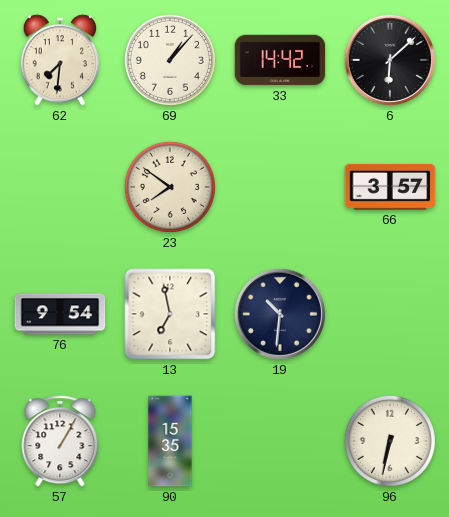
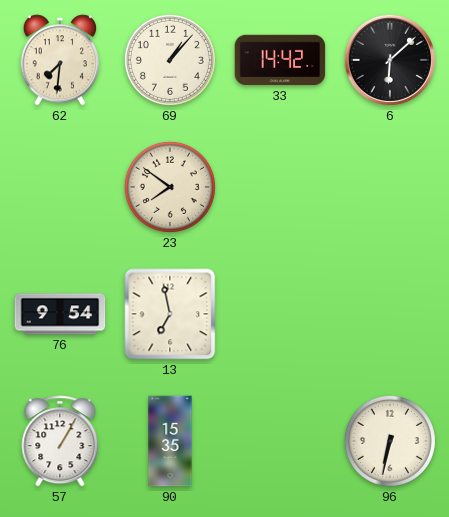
66: 3:57 -> none (390, 187)
19: 10:31 -> none (280, 314)
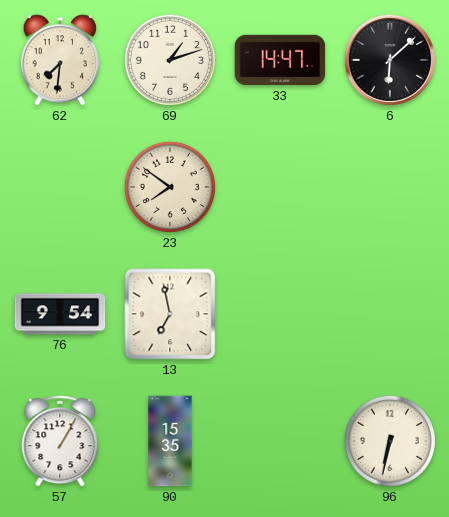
69: 1:07 -> 1:12 (170, 60)
33: 14:42 -> 14:47 (280, 60)
